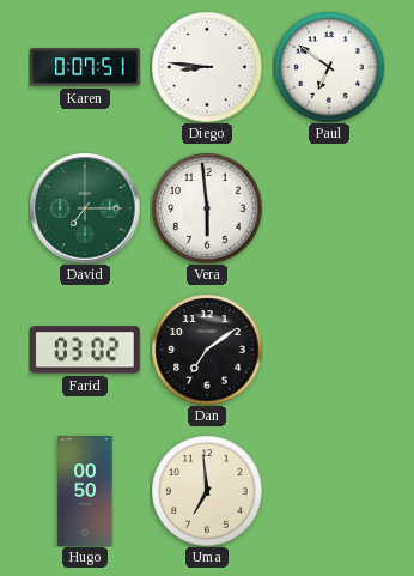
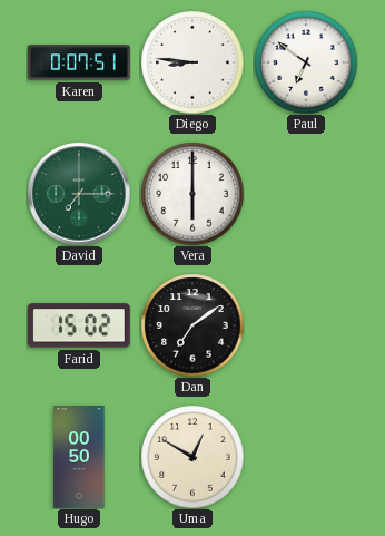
Vera: 5:59 -> 6:00 (192, 194)
Farid: 03:02 -> 15:02 (79, 325)
Uma: 6:59 -> 12:50 (192, 457)
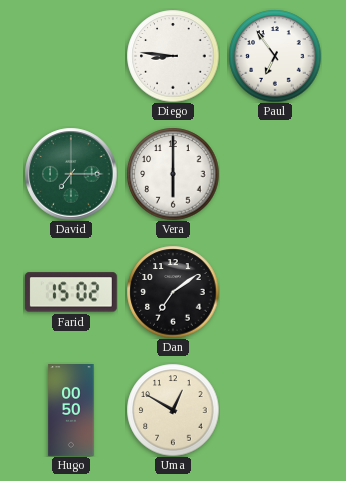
Karen: 0:07 -> none (80, 62)
Paul: 6:51 -> 6:54 (275, 56)
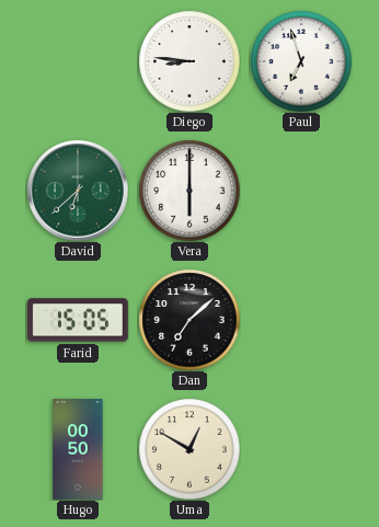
Paul: 6:54 -> 6:57 (301, 61)
David: 7:15 -> 6:38 (78, 191)
Farid: 15:02 -> 15:05 (78, 320)
Dan: 7:09 -> 7:08 (190, 320)
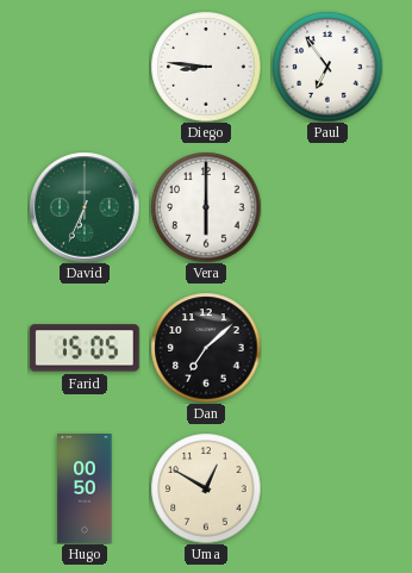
Paul: 6:57 -> 6:54 (327, 67)
David: 6:38 -> 6:34 (85, 207)
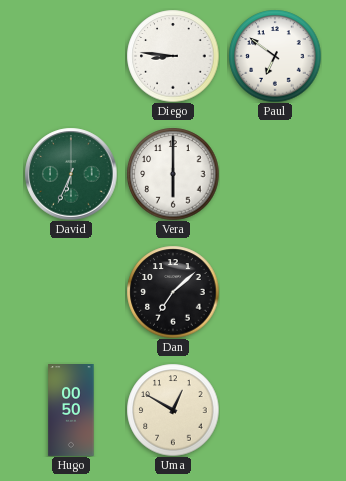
Paul: 6:54 -> 6:51 (275, 56)
Farid: 15:05 -> none (85, 348)
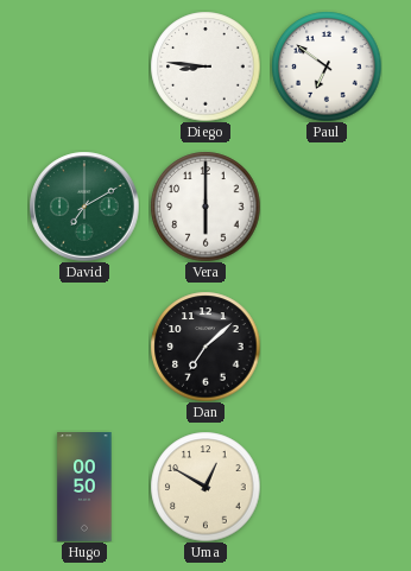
David: 6:34 -> 7:10 (84, 207)
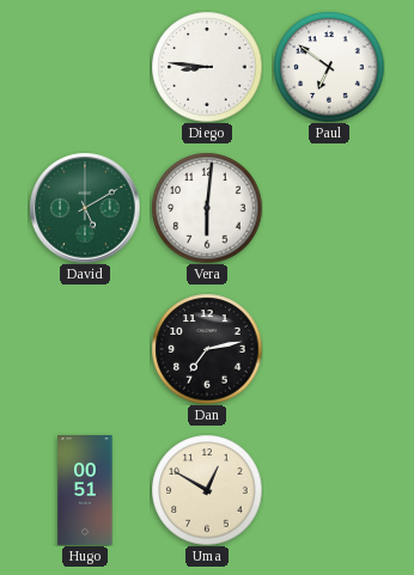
David: 7:10 -> 5:10 (85, 208)
Vera: 6:00 -> 6:01 (207, 208)
Dan: 7:08 -> 7:13 (207, 349)
Hugo: 00:50 -> 00:51 (85, 491)
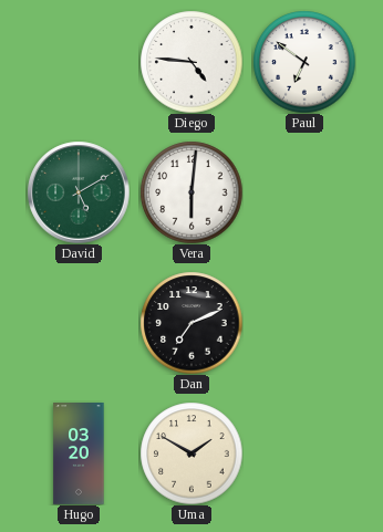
Diego: 8:46 -> 4:46 (191, 62)
Dan: 7:13 -> 7:11 (191, 323)
Hugo: 00:51 -> 03:20 (79, 455)
Uma: 12:50 -> 1:50 (191, 453)
